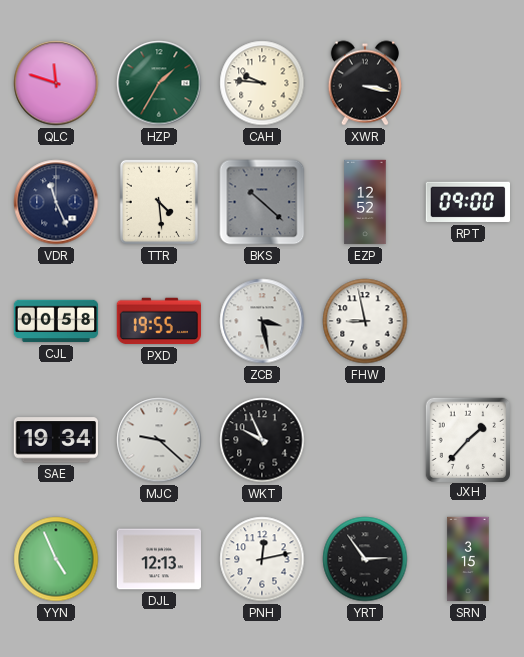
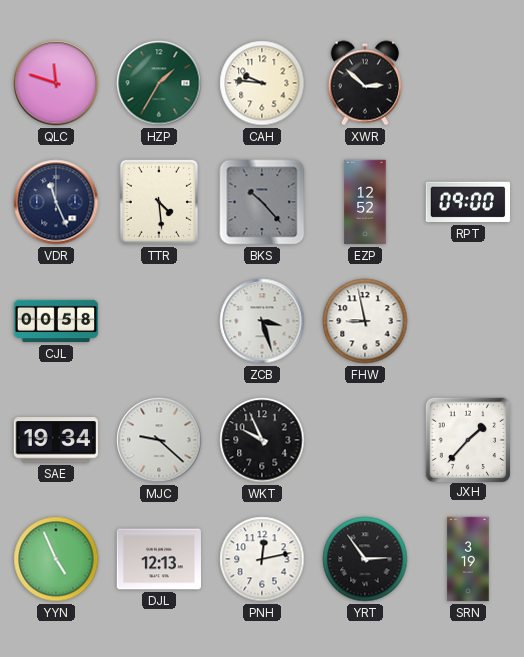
XWR: 3:17 -> 2:52 (364, 83)
BKS: 10:22 -> 10:23 (262, 202)
PXD: 19:55 -> none (158, 321)
ZCB: 3:28 -> 3:27 (262, 321)
SRN: 3:15 -> 3:19 (468, 559)
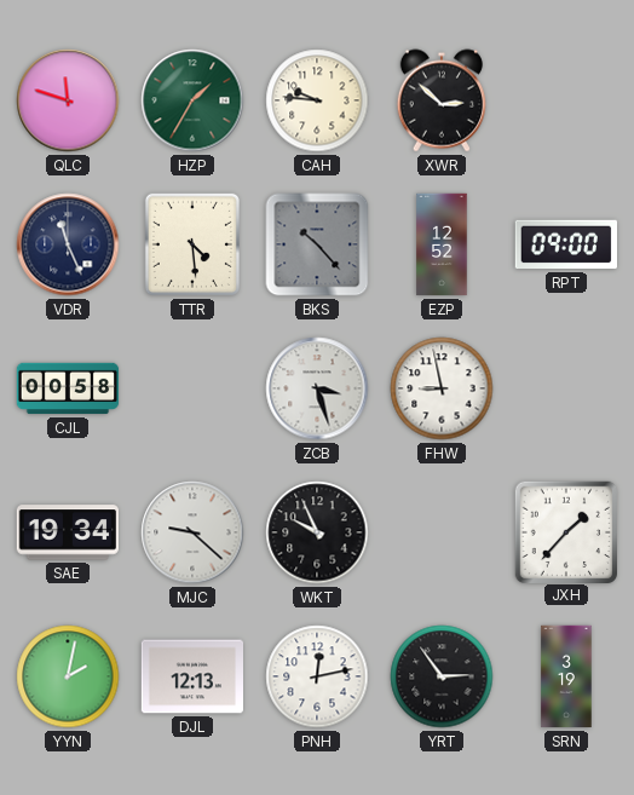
YYN: 4:56 -> 2:02 (68, 676)
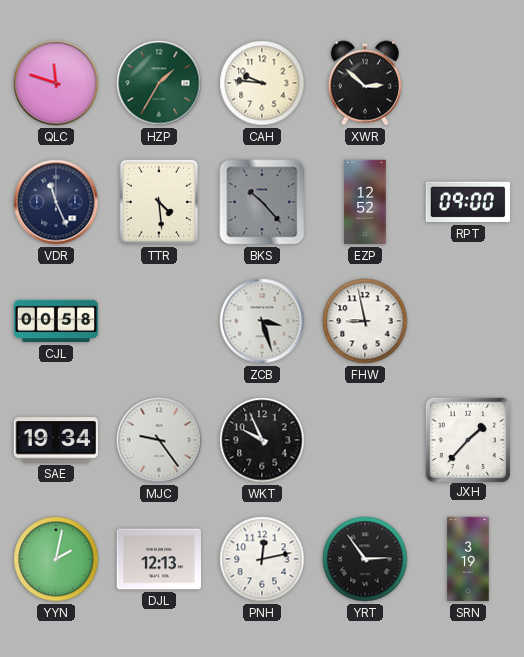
MJC: 9:22 -> 9:24 (159, 440)
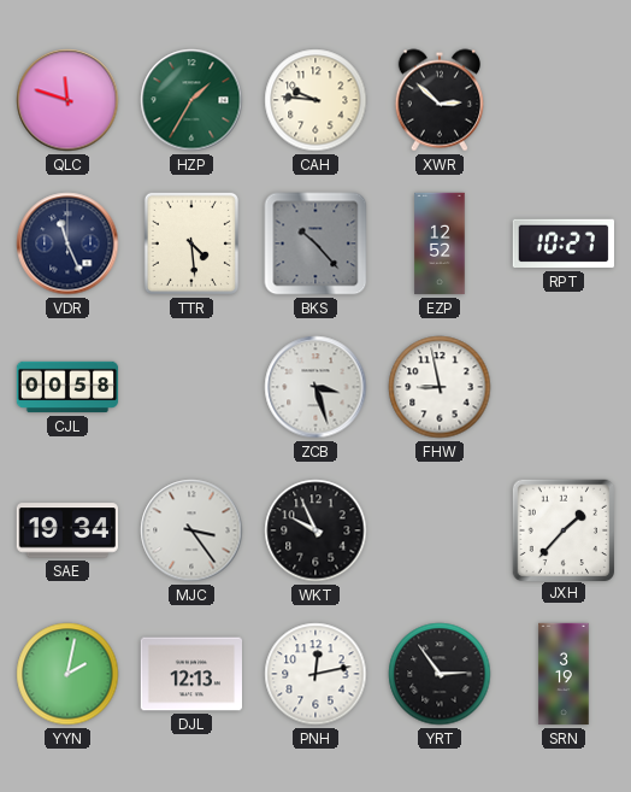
RPT: 09:00 -> 10:27 (562, 244)
MJC: 9:24 -> 3:24 (191, 530)
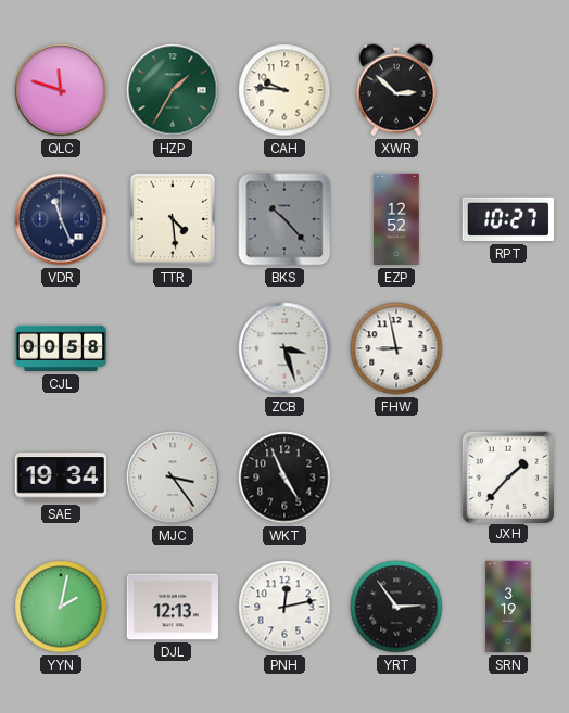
WKT: 9:56 -> 4:56 (284, 478)
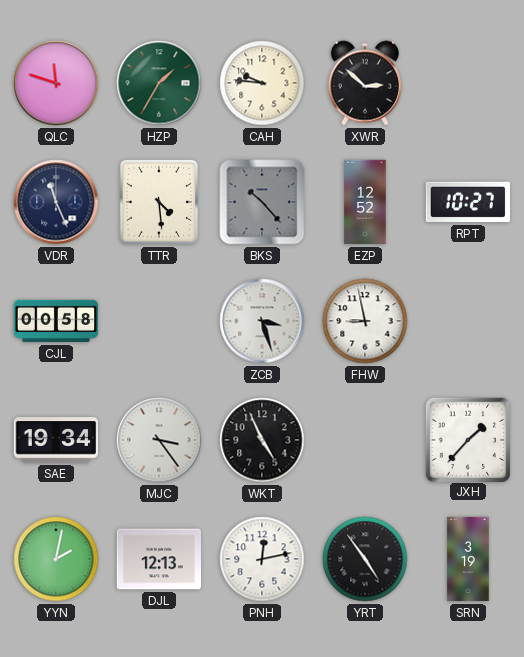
YRT: 2:54 -> 4:54 (365, 559)
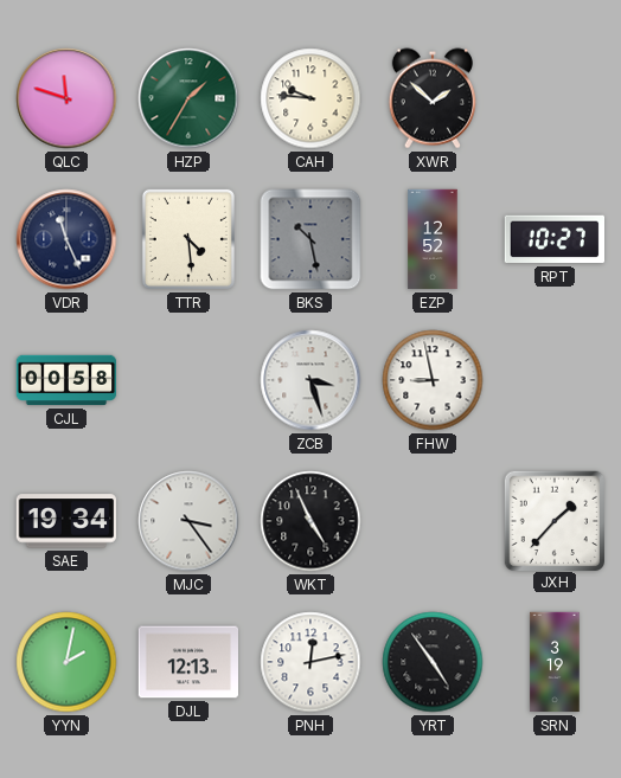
XWR: 2:52 -> 1:52 (431, 98)
BKS: 10:23 -> 10:28 (310, 239)
